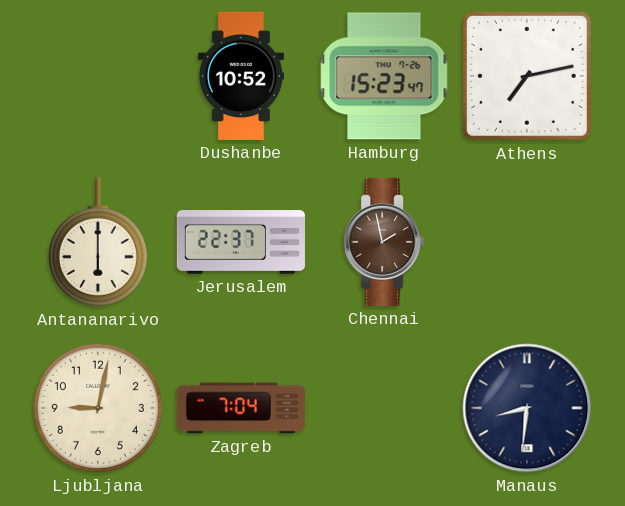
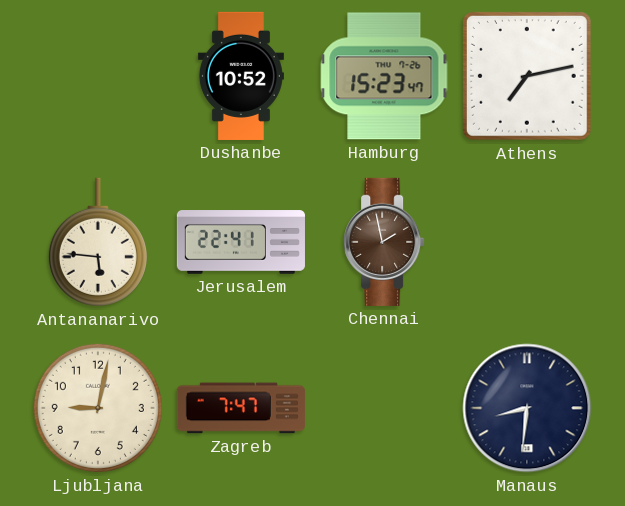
Antananarivo: 6:00 -> 5:46 (98, 242)
Jerusalem: 22:37 -> 22:41 (241, 242)
Zagreb: 7:04 -> 7:47 (241, 408)
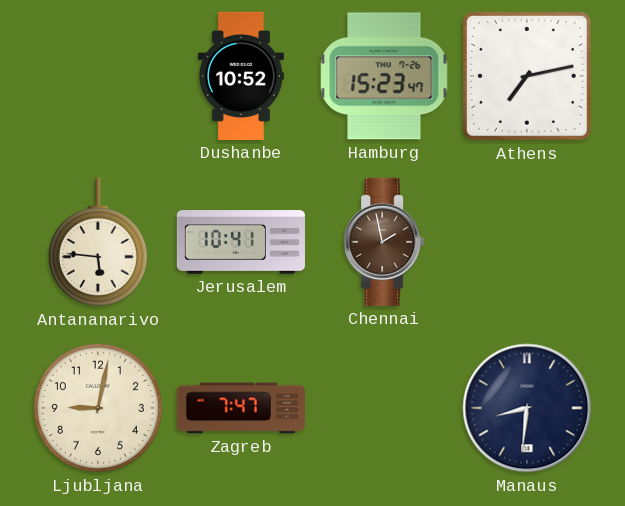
Jerusalem: 22:41 -> 10:41 (241, 242)
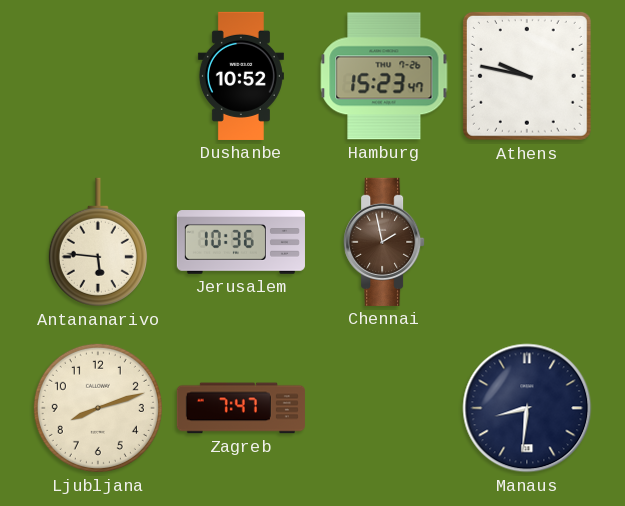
Athens: 7:13 -> 9:47 (527, 76)
Jerusalem: 10:41 -> 10:36 (241, 242)
Ljubljana: 9:02 -> 8:12 (98, 408)
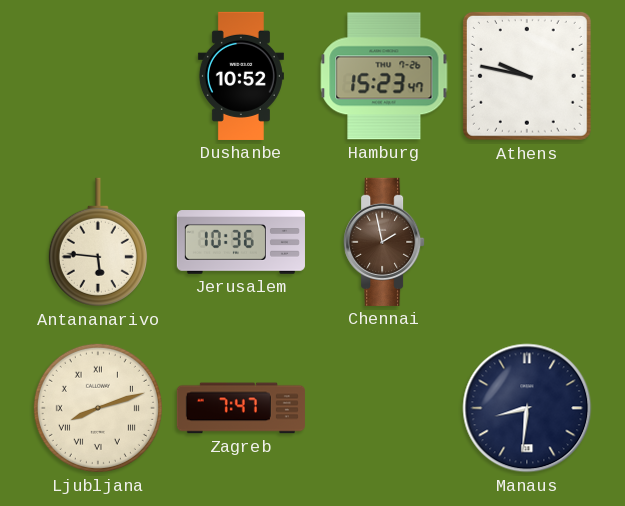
Ljubljana numerals: Arabic -> Roman (98, 408)
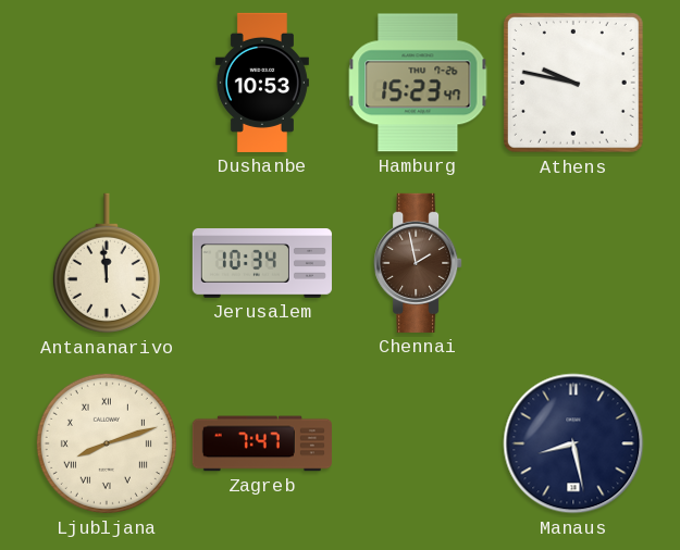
Dushanbe: 10:52 -> 10:53 (262, 83)
Antananarivo: 5:46 -> 11:59 (107, 263)
Jerusalem: 10:36 -> 10:34 (262, 263)
Manaus: 8:31 -> 8:28 (573, 443)
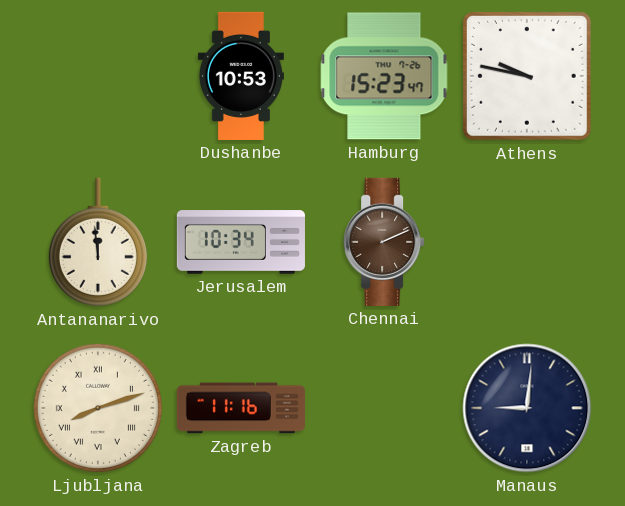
Chennai: 1:58 -> 2:11 (384, 242)
Zagreb: 7:47 -> 11:16 (241, 408)
Manaus: 8:28 -> 9:01 (527, 408)
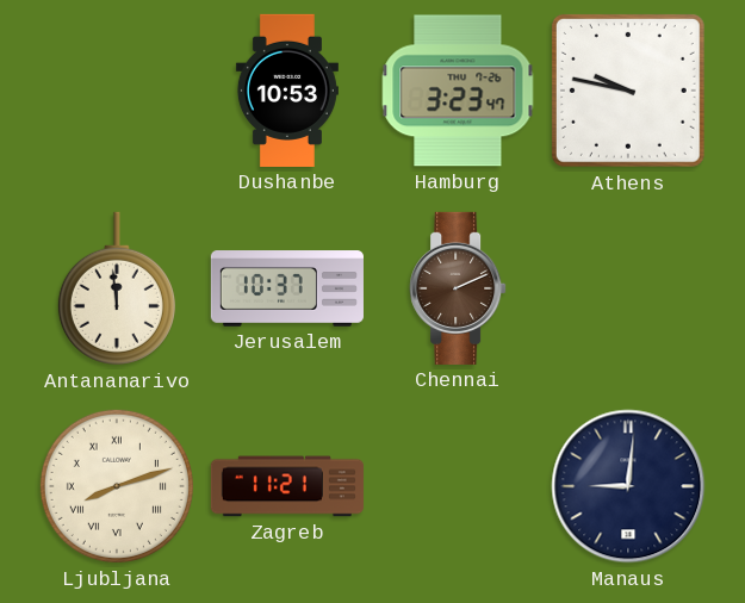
Hamburg: 15:23 -> 3:23 (458, 91)
Jerusalem: 10:34 -> 10:37 (287, 288)
Zagreb: 11:16 -> 11:21 (287, 486)
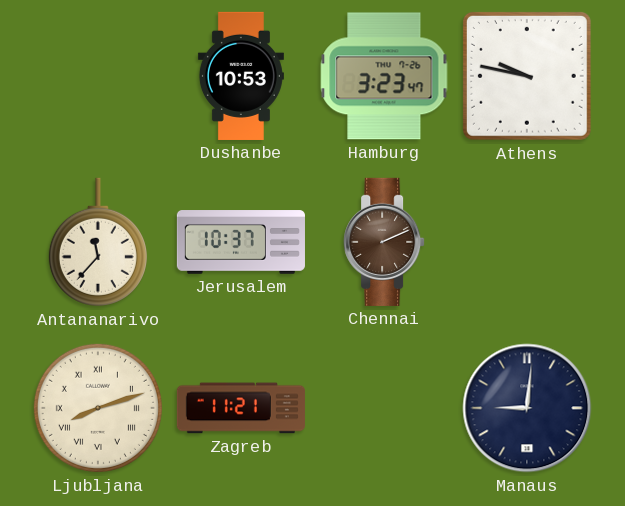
Antananarivo: 11:59 -> 11:37 (98, 242)
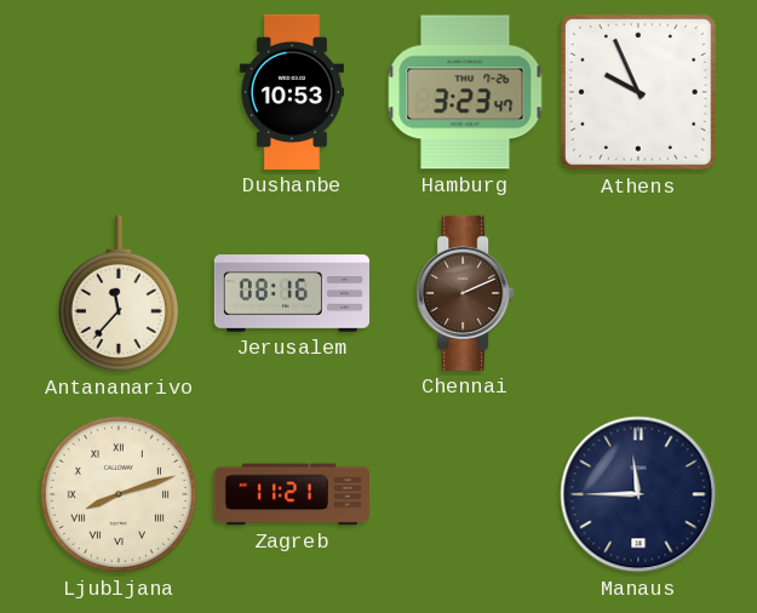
Athens: 9:47 -> 9:56 (638, 92)
Jerusalem: 10:37 -> 08:16 (292, 293)
Manaus: 9:01 -> 11:45 (638, 494)
